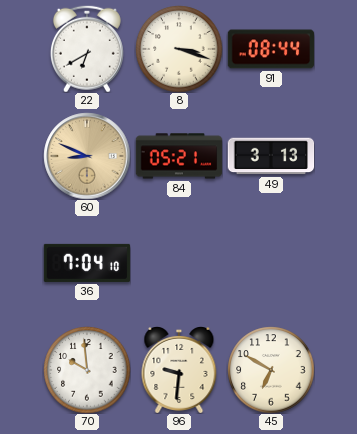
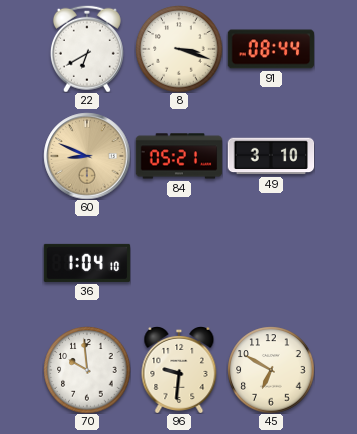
49: 3:13 -> 3:10 (271, 156)
36: 7:04 -> 1:04 (87, 263)
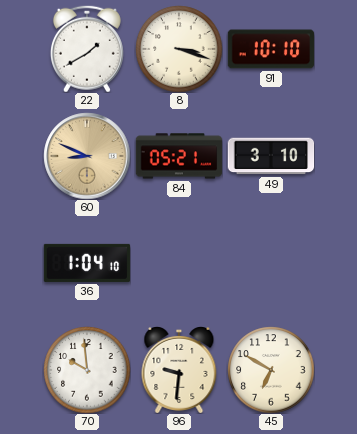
22: 6:40 -> 1:40 (87, 49)
91: 08:44 -> 10:10 (271, 49)
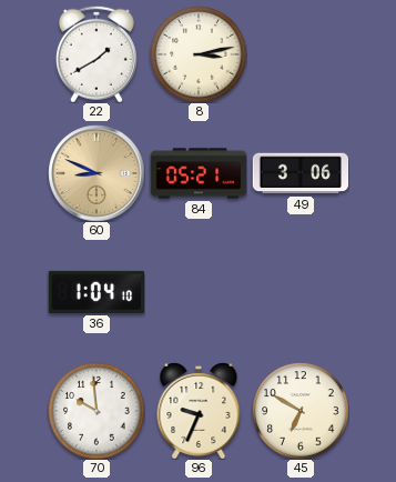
8: 3:18 -> 3:13 (199, 54)
91: 10:10 -> none (271, 49)
49: 3:10 -> 3:06 (301, 173)
96: 9:31 -> 9:34 (199, 411)
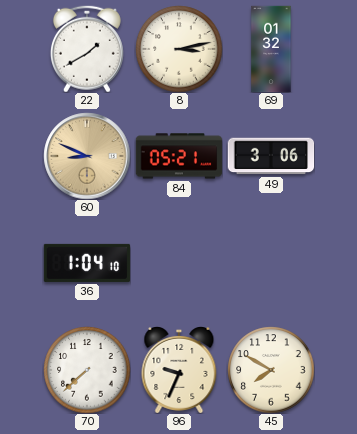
69: none -> 01:32 (271, 49)
70: 9:59 -> 7:38 (87, 370)
45: 6:50 -> 7:50 (271, 370)
